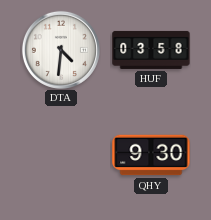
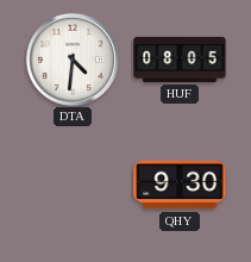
HUF: 03:58 -> 08:05 (180, 60)
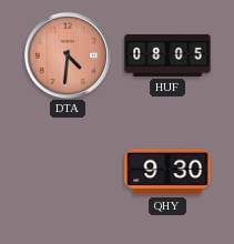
DTA dial: white -> salmon (68, 55)
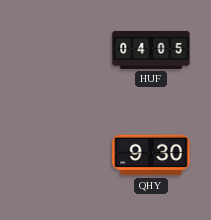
DTA: 4:31 -> none (68, 55)
HUF: 08:05 -> 04:05 (151, 50)
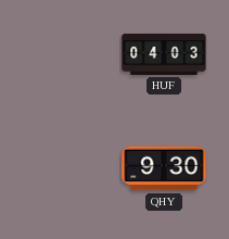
HUF: 04:05 -> 04:03 (164, 54)
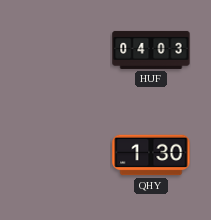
QHY: 9:30 -> 1:30 (151, 155)
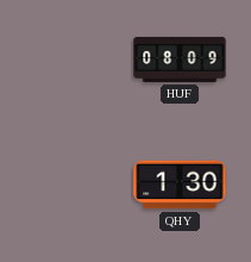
HUF: 04:03 -> 08:09 (180, 60)
